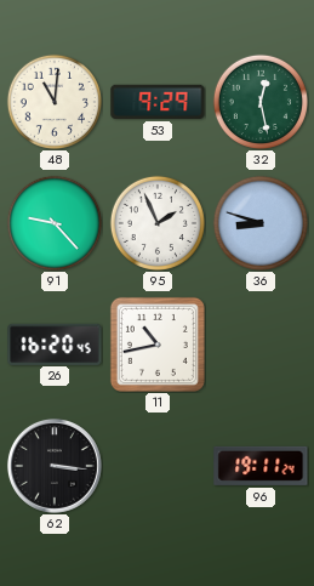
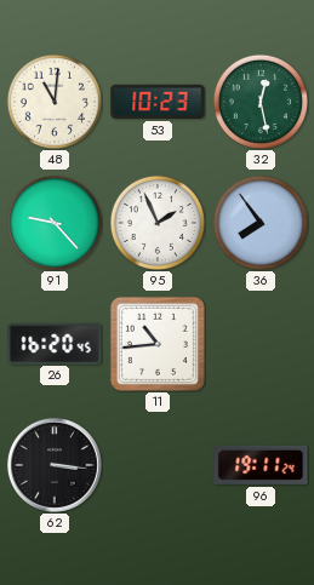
53: 9:29 -> 10:23 (158, 102)
36: 8:48 -> 7:54 (261, 223)
11: 10:43 -> 10:44 (158, 344)
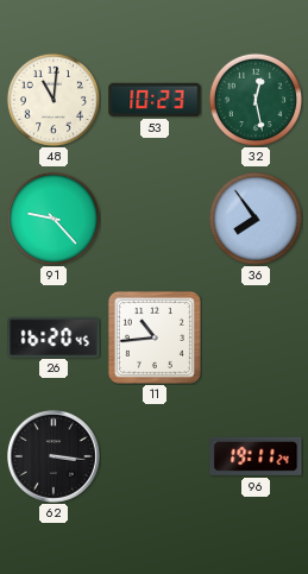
95: 1:56 -> none (158, 223)
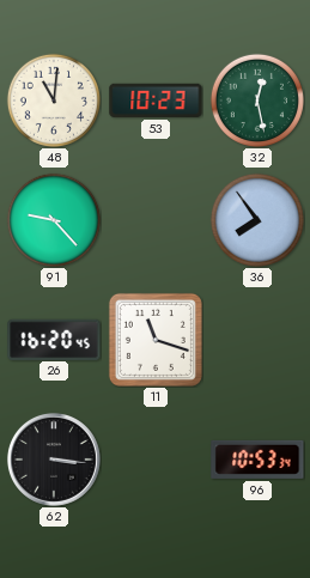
11: 10:44 -> 11:18 (156, 340)
96: 19:11 -> 10:53 (257, 460)
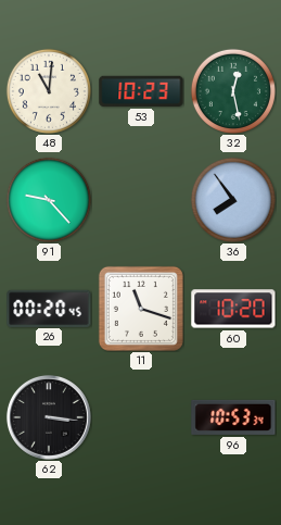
26: 16:20 -> 00:20 (49, 308)
60: none -> 10:20 (233, 309)
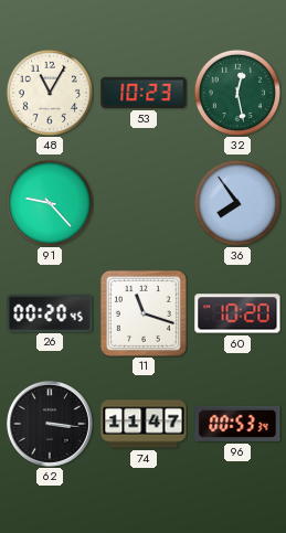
48: 11:01 -> 11:05 (50, 93)
74: none -> 11:47 (144, 424)
96: 10:53 -> 00:53 (237, 424)
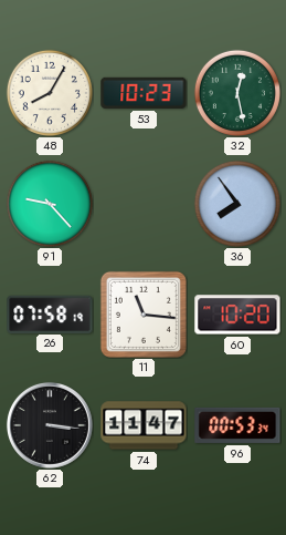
48: 11:05 -> 8:05 (50, 93)
26: 00:20 -> 07:58 (50, 313)
11: 11:18 -> 11:16 (144, 315)
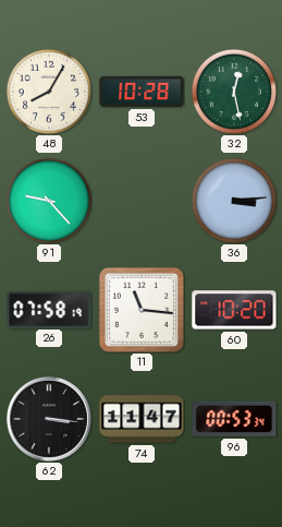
53: 10:23 -> 10:28 (142, 92)
36: 7:54 -> 3:14 (234, 201)
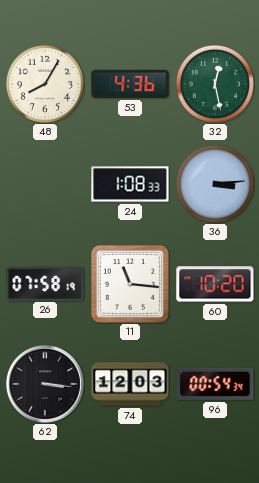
53: 10:28 -> 4:36 (130, 84)
91: 9:23 -> none (49, 201)
24: none -> 1:08 (130, 184)
74: 11:47 -> 12:03 (130, 384)
96: 00:53 -> 00:54 (215, 384)
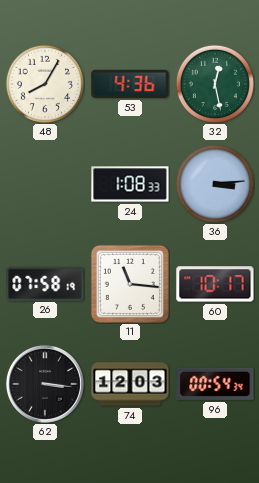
60: 10:20 -> 10:17 (215, 284)
